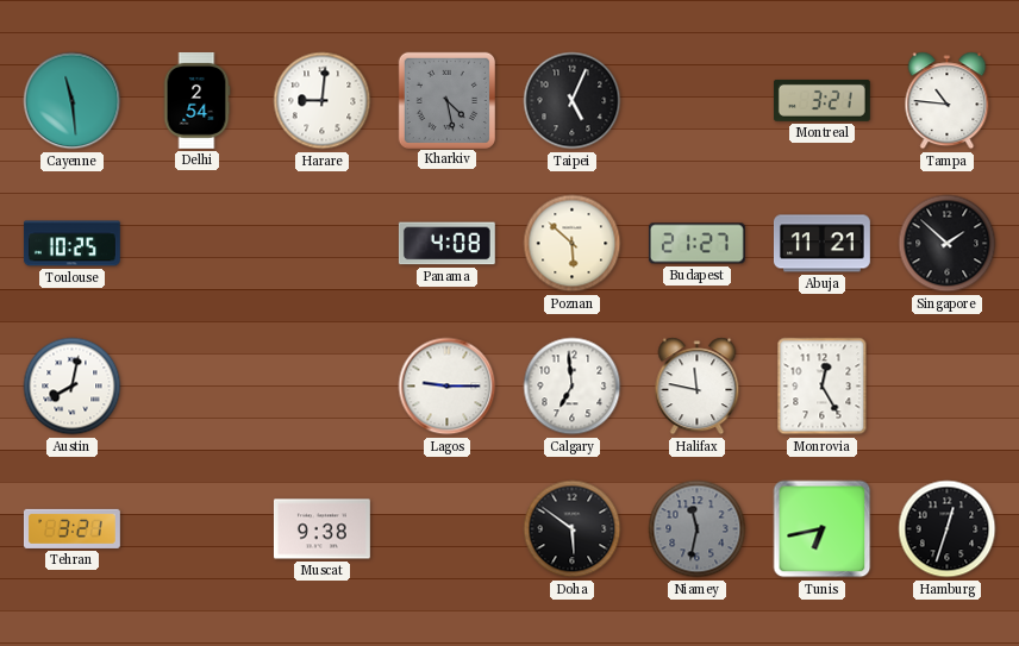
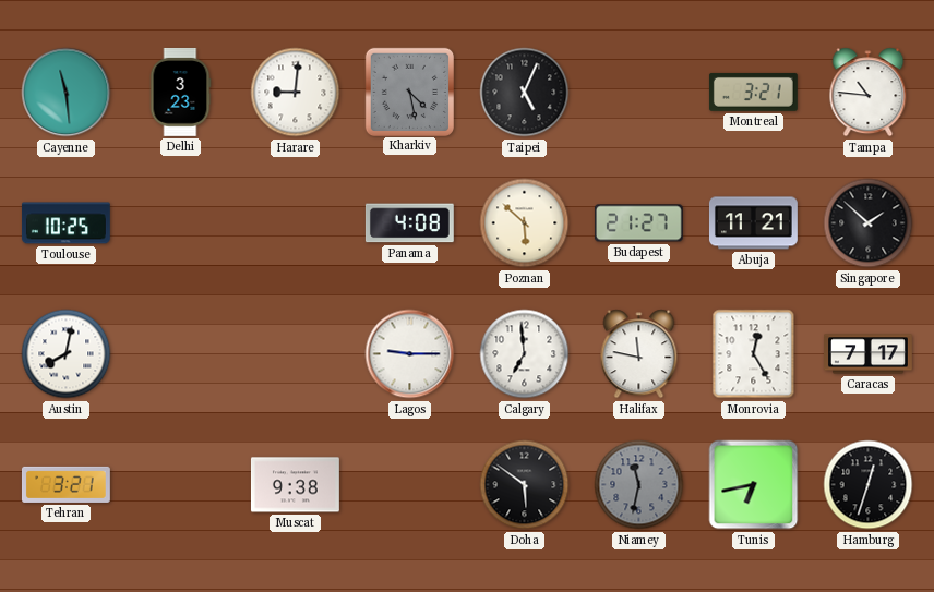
Delhi: 2:54 -> 3:23 (180, 92)
Caracas: none -> 7:17 (869, 354)
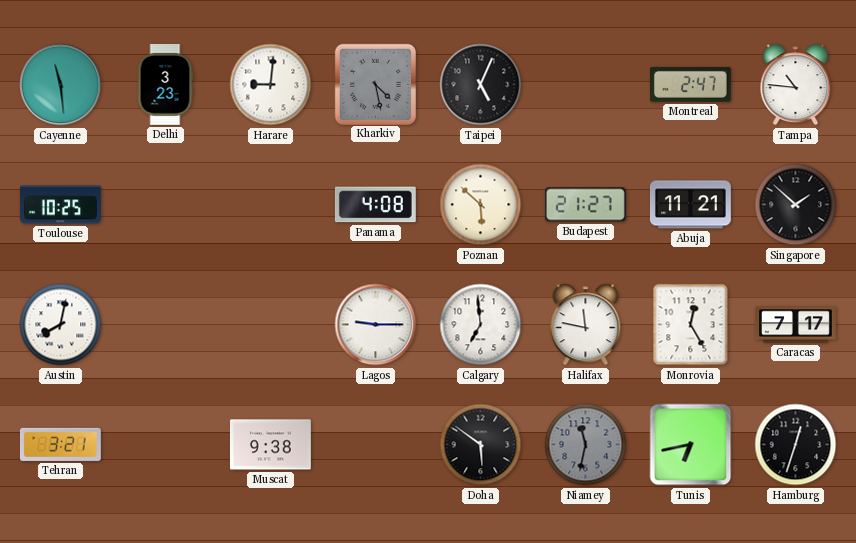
Montreal: 3:21 -> 2:47 (690, 84)
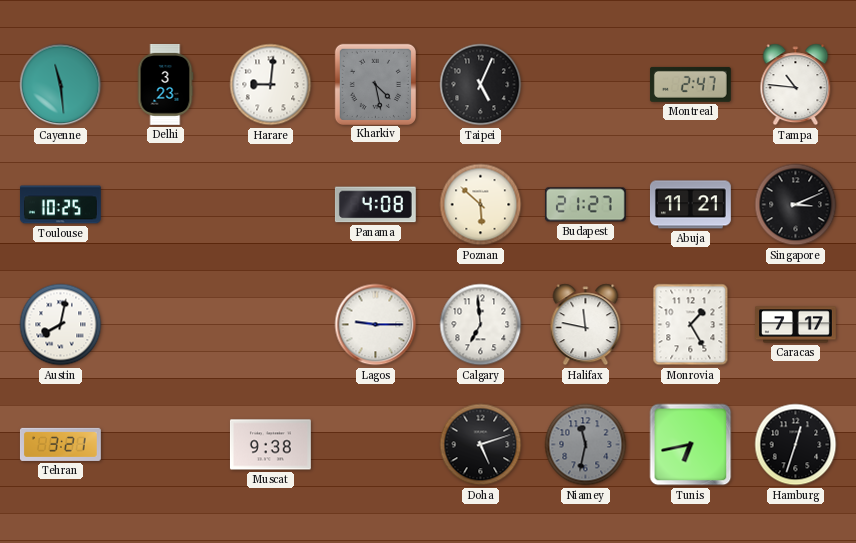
Singapore: 1:52 -> 3:11 (796, 205)
Monrovia: 12:25 -> 1:25 (691, 325)
Doha: 5:51 -> 5:12 (481, 445)
